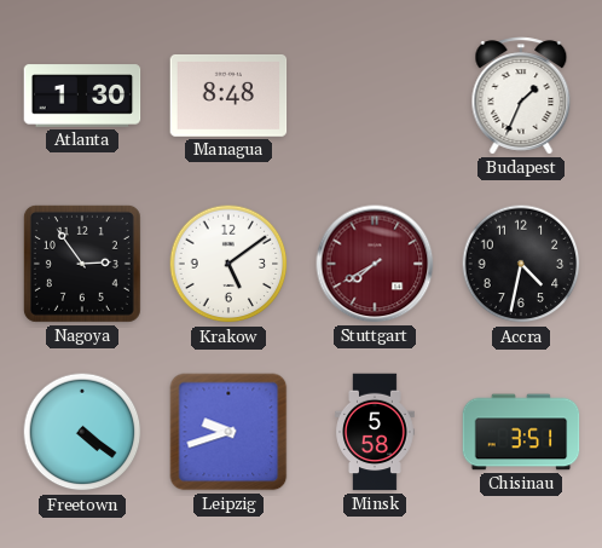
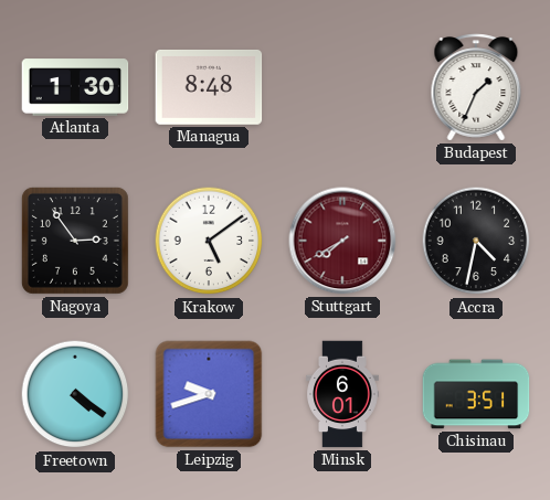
Minsk: 5:58 -> 6:01 (342, 394)
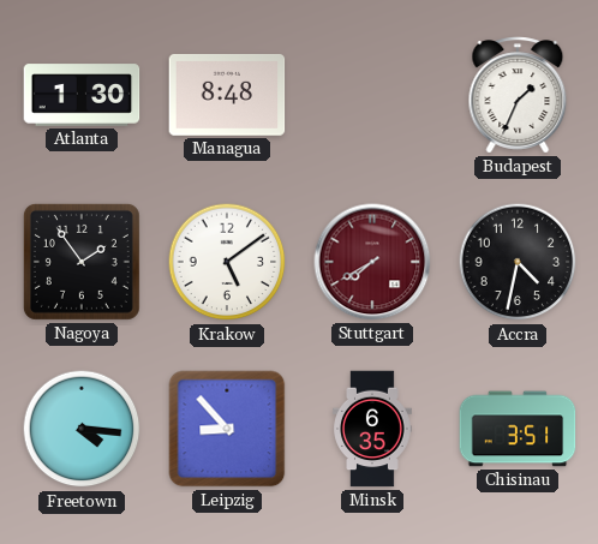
Nagoya: 2:54 -> 1:54 (82, 262)
Freetown: 4:21 -> 4:16 (82, 429)
Leipzig: 9:42 -> 8:53 (227, 429)
Minsk: 6:01 -> 6:35 (372, 429)
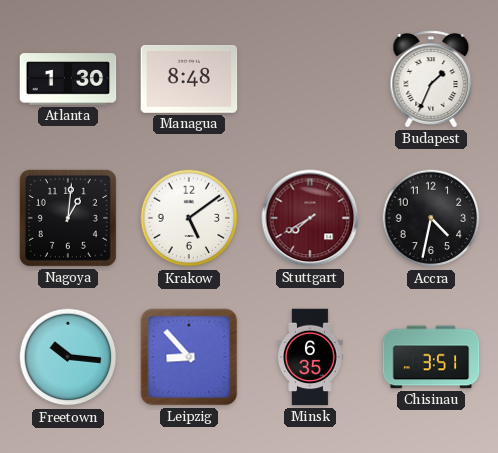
Nagoya: 1:54 -> 1:01 (68, 218)
Freetown: 4:16 -> 10:16 (68, 357)
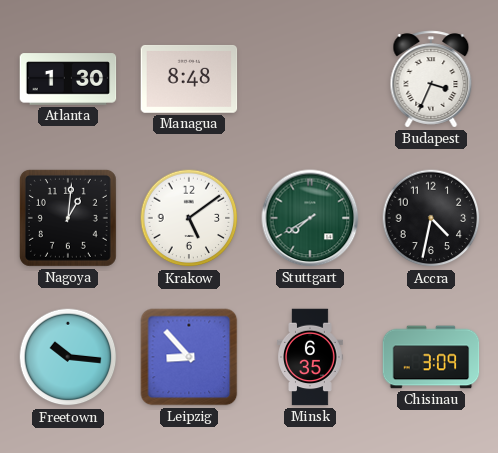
Budapest: 1:34 -> 3:34 (431, 79)
Stuttgart dial: burgundy -> green (310, 218)
Chisinau: 3:51 -> 3:09 (431, 357)
